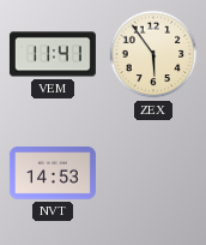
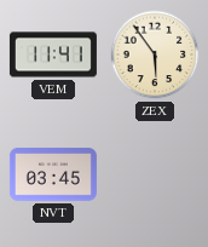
NVT: 14:53 -> 03:45 (53, 174)
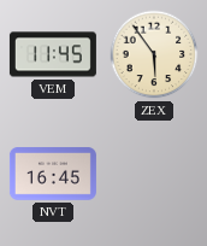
VEM: 11:41 -> 11:45 (53, 54)
NVT: 03:45 -> 16:45 (53, 174)
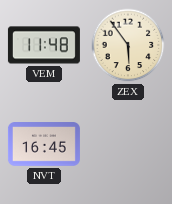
VEM: 11:45 -> 11:48 (44, 45)
